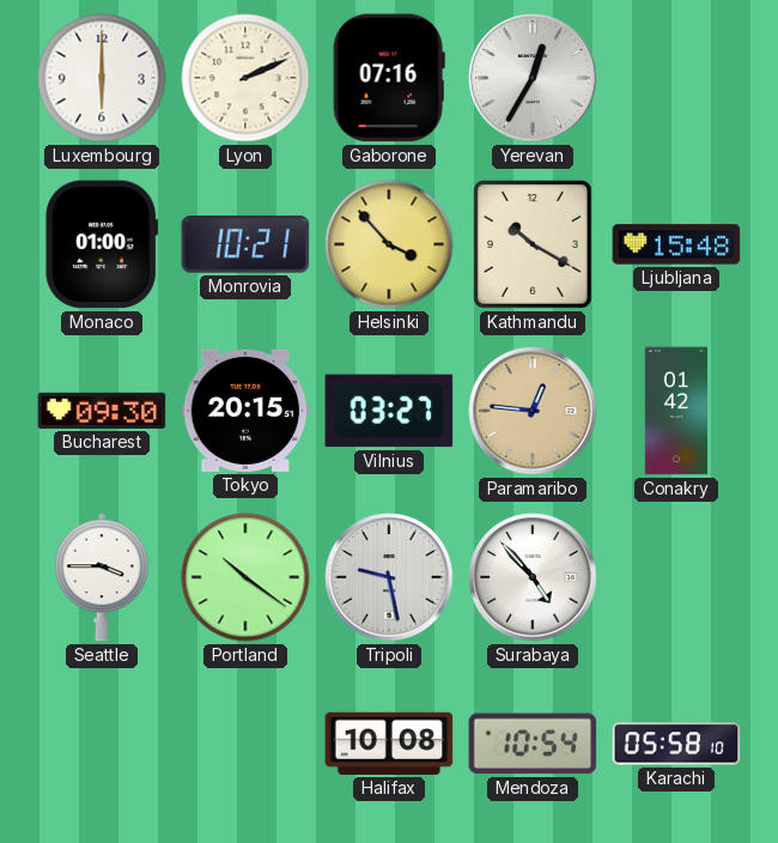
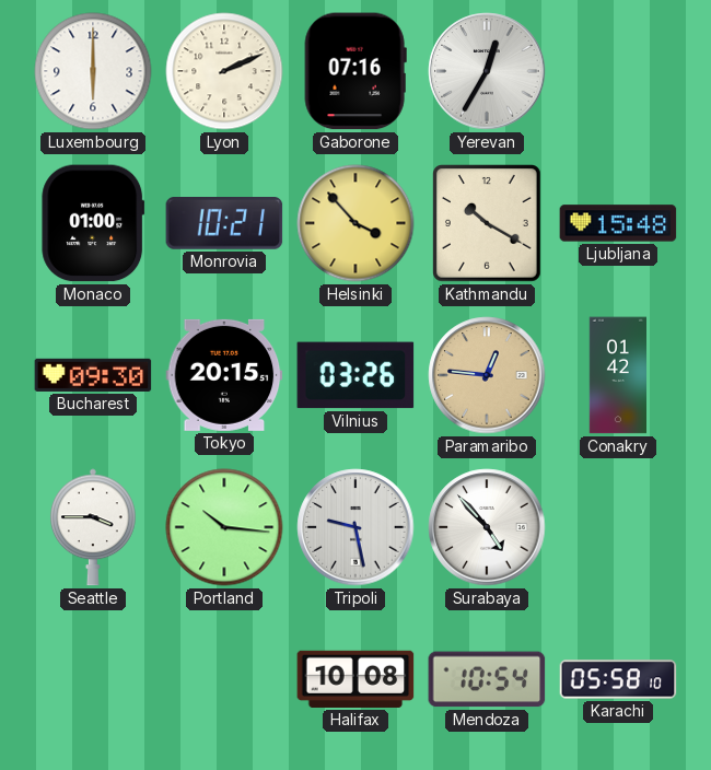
Vilnius: 03:27 -> 03:26 (355, 375)
Portland: 10:21 -> 10:16 (224, 527)
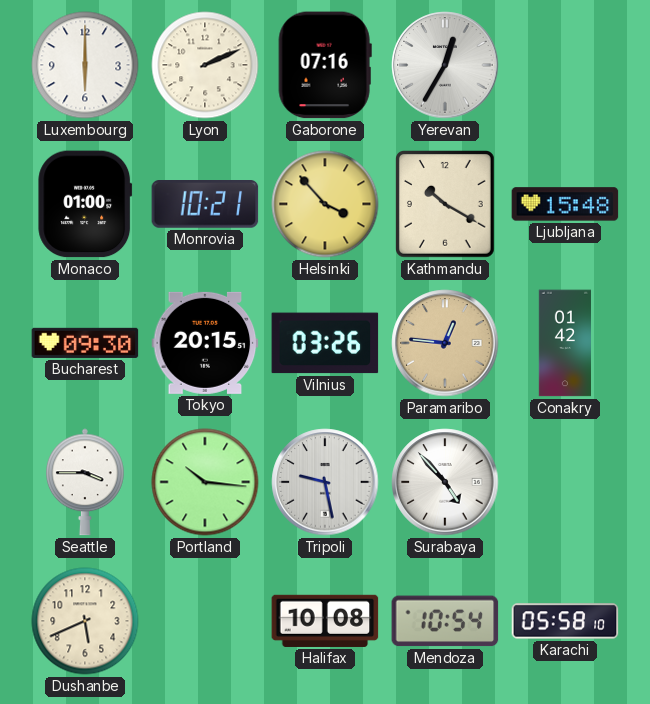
Dushanbe: none -> 5:41 (85, 621)
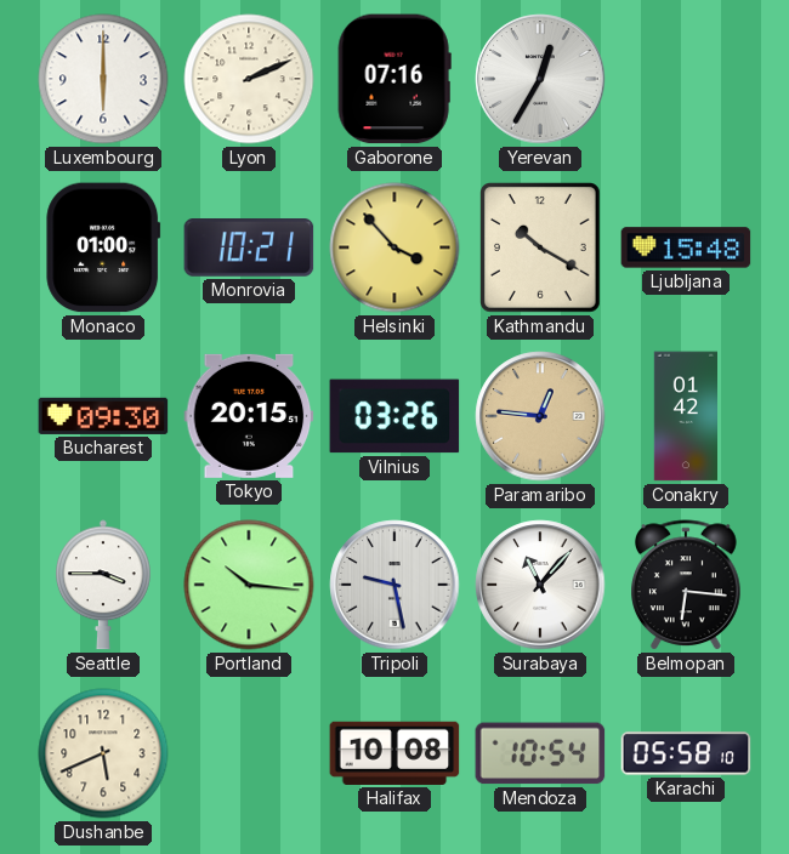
Surabaya: 4:53 -> 11:07 (540, 585)
Belmopan: none -> 6:16 (687, 586)
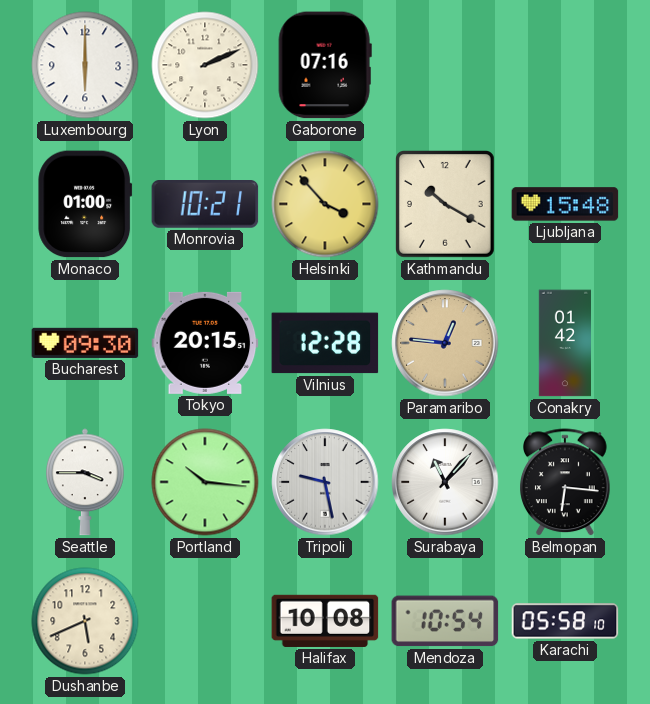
Yerevan: 12:35 -> none (540, 79)
Vilnius: 03:26 -> 12:28 (325, 343)
